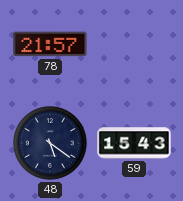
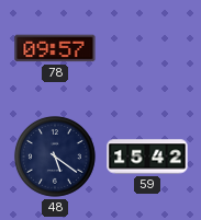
78: 21:57 -> 09:57 (55, 48)
59: 15:43 -> 15:42 (147, 157)
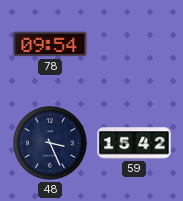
78: 09:57 -> 09:54 (50, 44)
48: 5:21 -> 3:26 (50, 143)
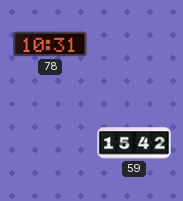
78: 09:54 -> 10:31 (50, 44)
48: 3:26 -> none (50, 143)
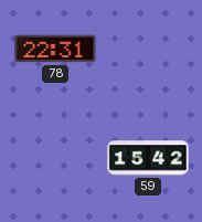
78: 10:31 -> 22:31 (55, 49)
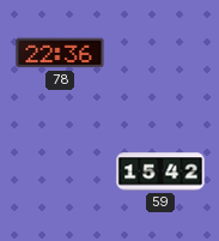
78: 22:31 -> 22:36 (60, 53)
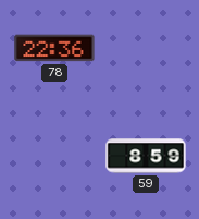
59: 15:42 -> 8:59 (146, 156)
